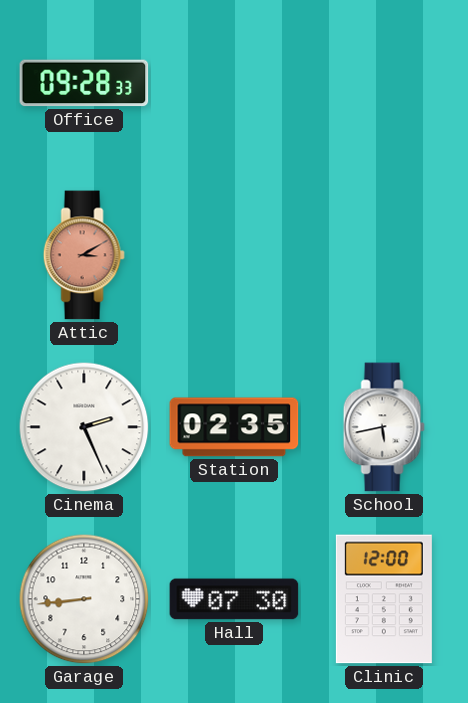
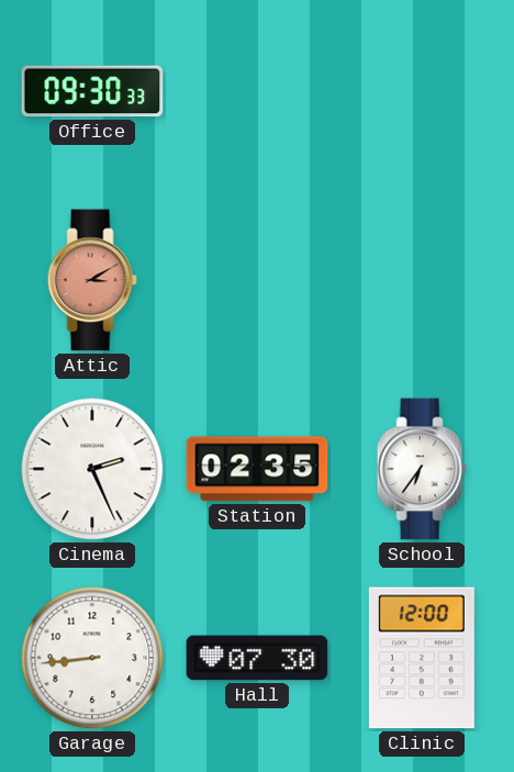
Office: 09:28 -> 09:30 (92, 91)
School: 5:43 -> 6:36 (422, 469)
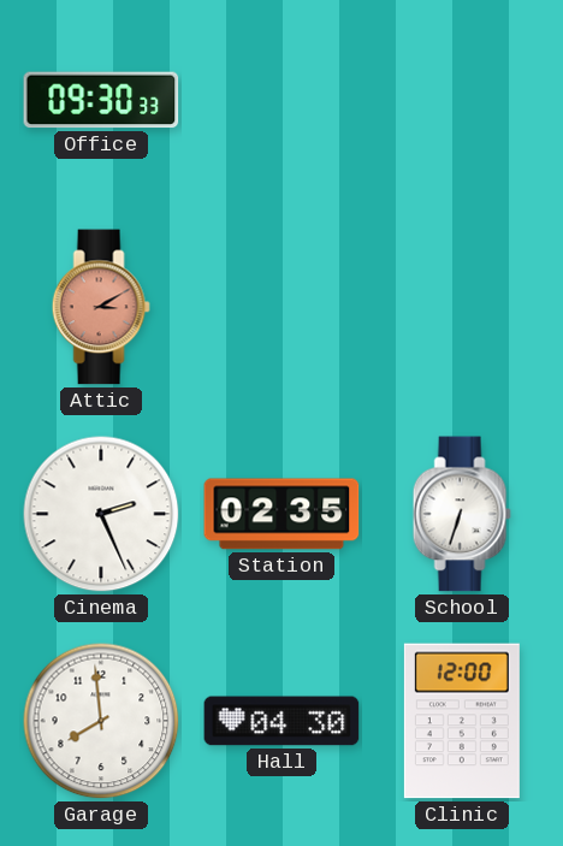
School: 6:36 -> 6:33 (462, 514)
Garage: 8:44 -> 7:59 (101, 721)
Hall: 07:30 -> 04:30 (281, 721)
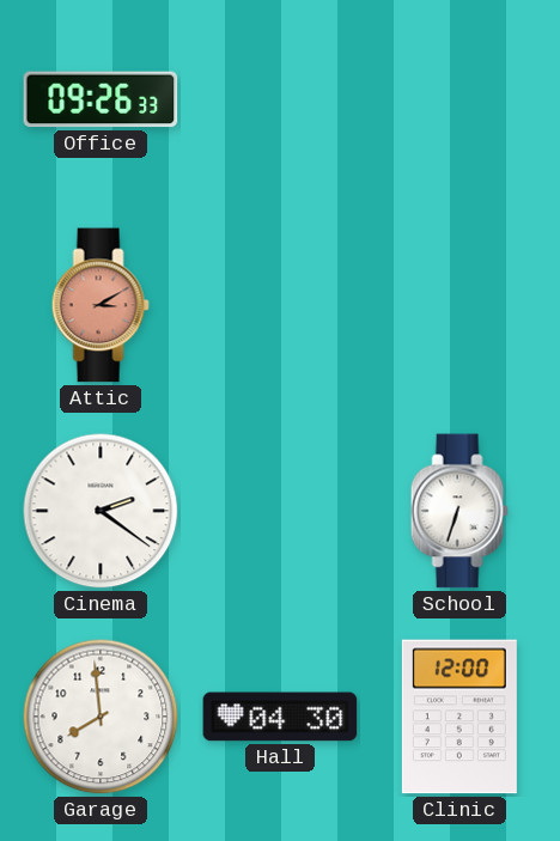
Office: 09:30 -> 09:26 (101, 99)
Cinema: 2:26 -> 2:21 (101, 511)
Station: 02:35 -> none (281, 514)
